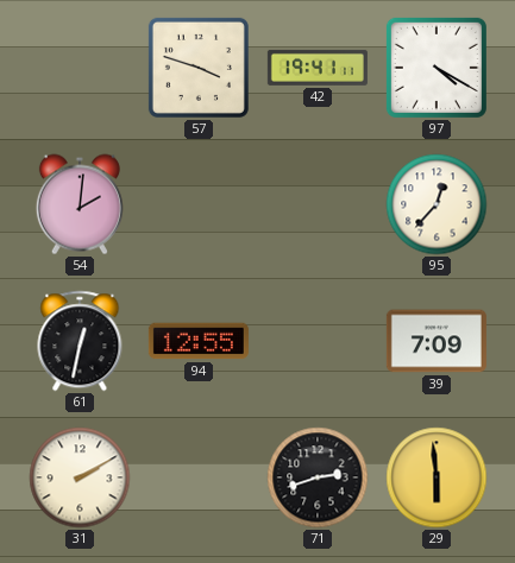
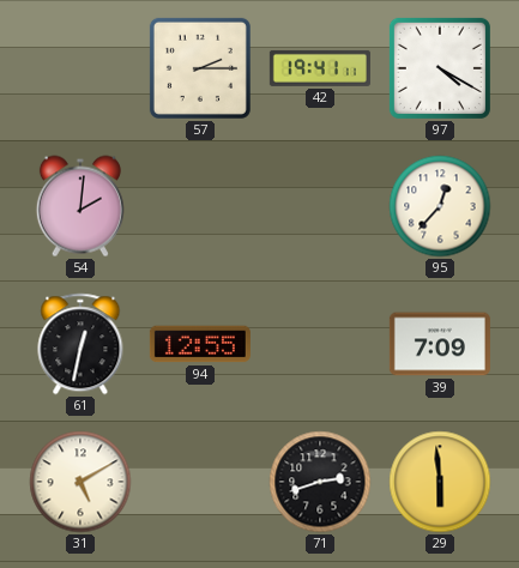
57: 3:48 -> 2:15 (200, 68)
31: 2:10 -> 5:10 (80, 482)
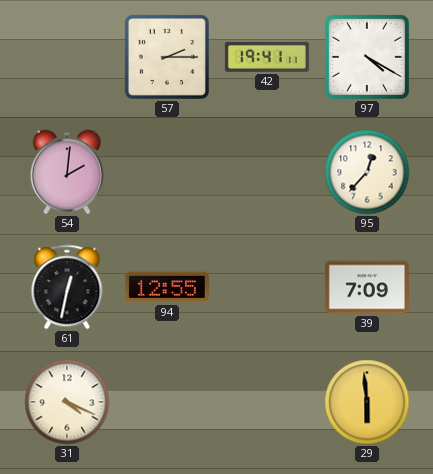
31: 5:10 -> 4:19 (67, 402)
71: 2:42 -> none (320, 482)
